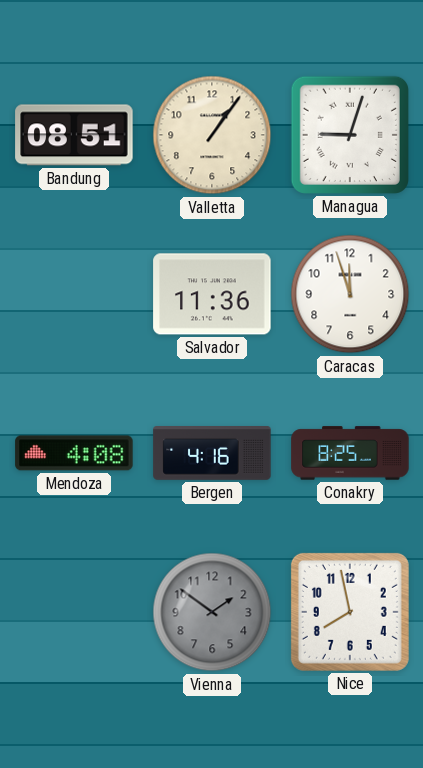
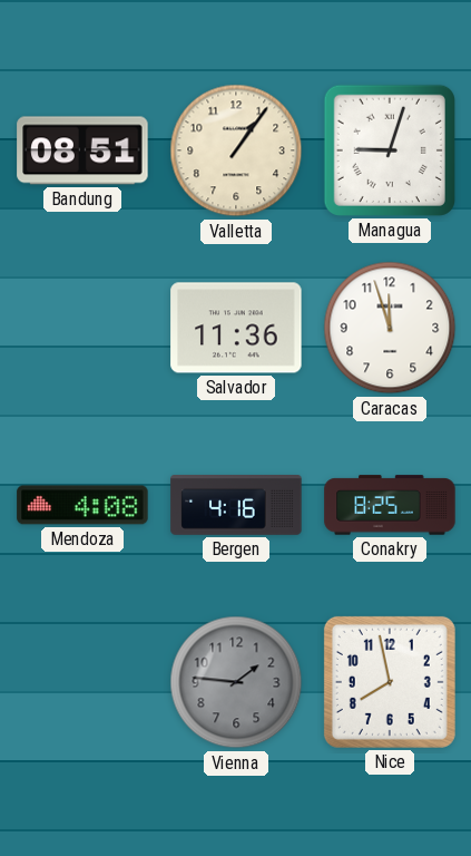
Vienna: 1:51 -> 1:46 (236, 682)
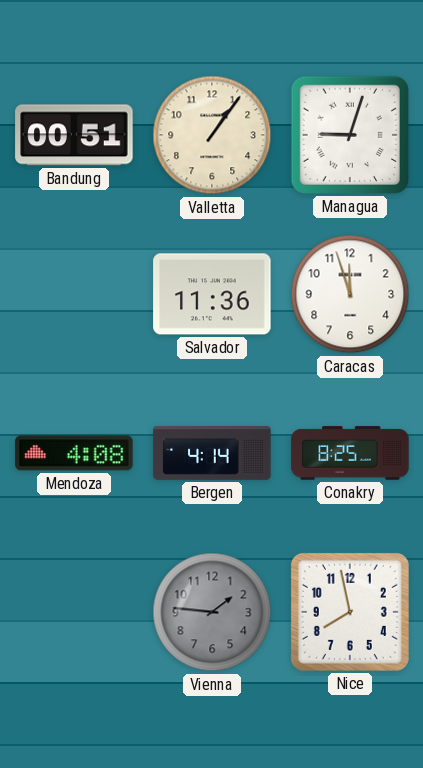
Bandung: 08:51 -> 00:51 (74, 135)
Bergen: 4:16 -> 4:14 (212, 454)
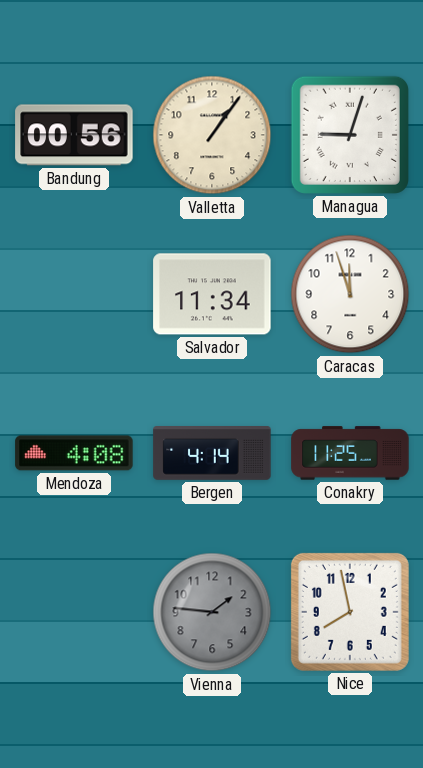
Bandung: 00:51 -> 00:56 (74, 135)
Salvador: 11:36 -> 11:34 (212, 294)
Conakry: 8:25 -> 11:25 (350, 453)
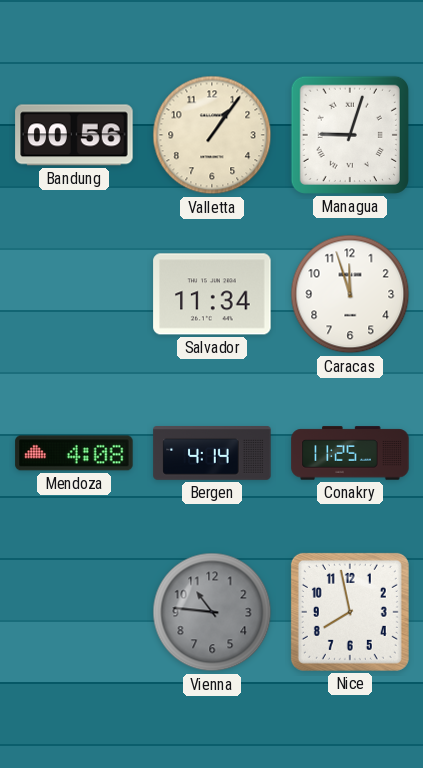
Vienna: 1:46 -> 10:46 (212, 612)
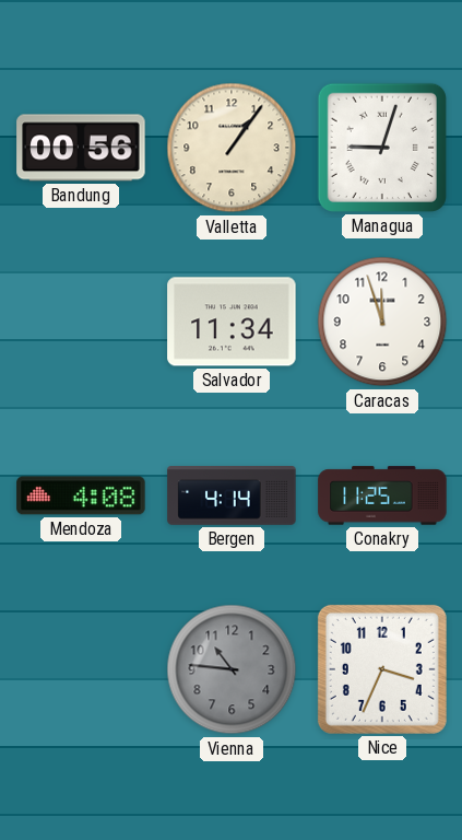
Nice: 7:58 -> 3:34 (382, 669)
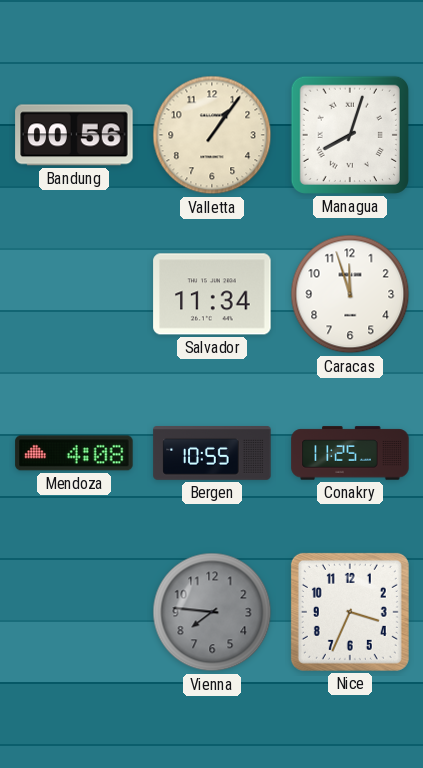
Managua: 9:03 -> 8:03 (350, 135)
Bergen: 4:14 -> 10:55 (212, 454)
Vienna: 10:46 -> 7:46 (212, 612)
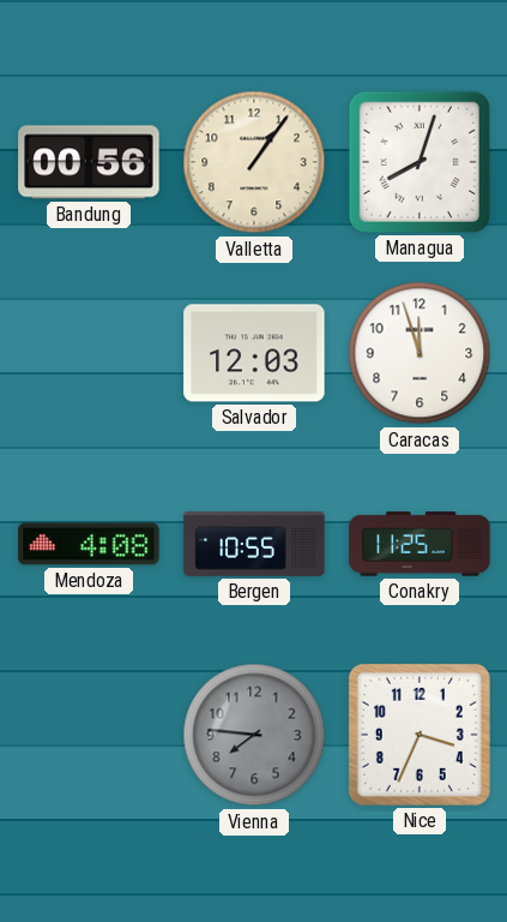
Salvador: 11:34 -> 12:03 (254, 353)
